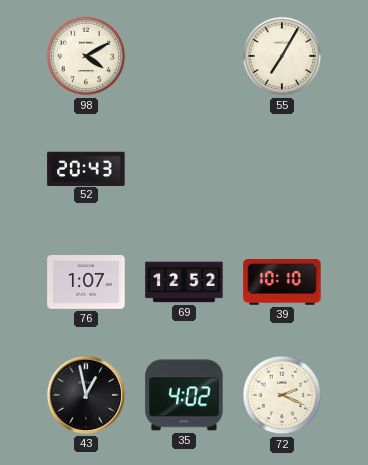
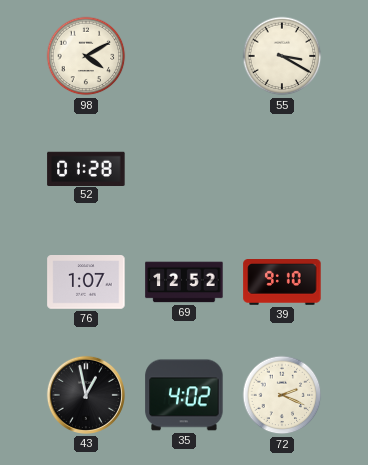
55: 7:05 -> 3:20 (282, 56)
52: 20:43 -> 01:28 (86, 168)
39: 10:10 -> 9:10 (282, 283)
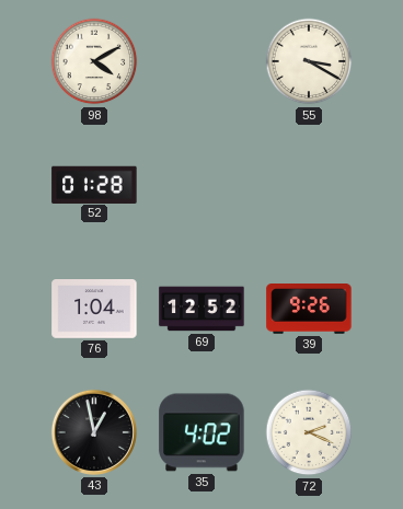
76: 1:07 -> 1:04 (94, 310)
39: 9:10 -> 9:26 (309, 310)
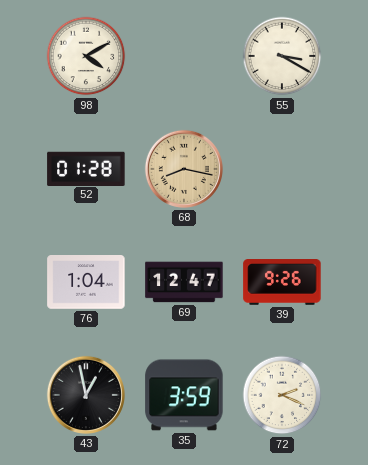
68: none -> 8:17 (184, 169)
69: 12:52 -> 12:47 (184, 282)
35: 4:02 -> 3:59 (184, 395)
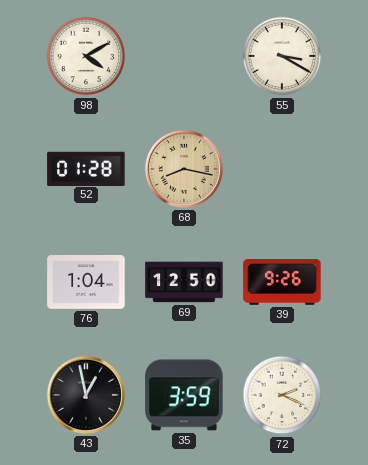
69: 12:47 -> 12:50 (184, 282)
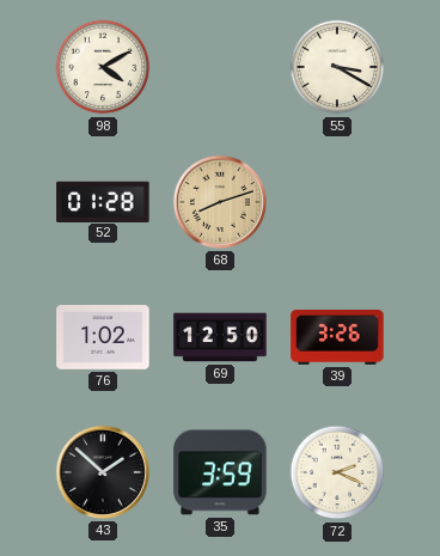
68: 8:17 -> 8:12 (220, 202)
76: 1:04 -> 1:02 (103, 338)
39: 9:26 -> 3:26 (337, 338)
43: 12:58 -> 1:52 (103, 472)
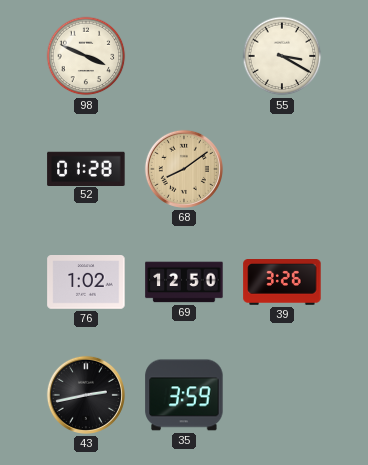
98: 4:10 -> 3:49 (86, 56)
68: 8:12 -> 8:09 (184, 169)
43: 1:52 -> 2:43 (86, 395)
72: 2:19 -> none (337, 472)
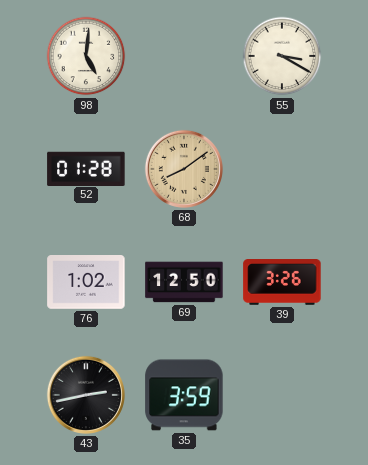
98: 3:49 -> 5:01 (86, 56)
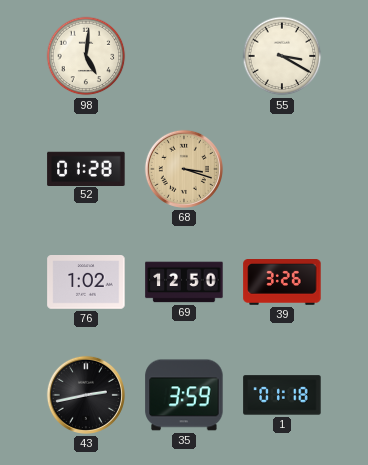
68: 8:09 -> 3:18 (184, 169)
1: none -> 01:18 (282, 395)
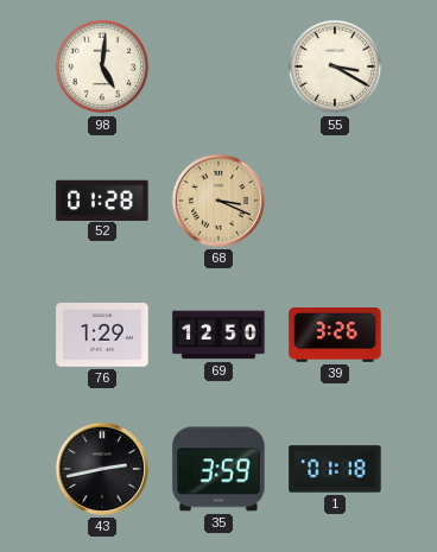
68: 3:18 -> 3:19 (218, 201)
76: 1:02 -> 1:29 (102, 336)
